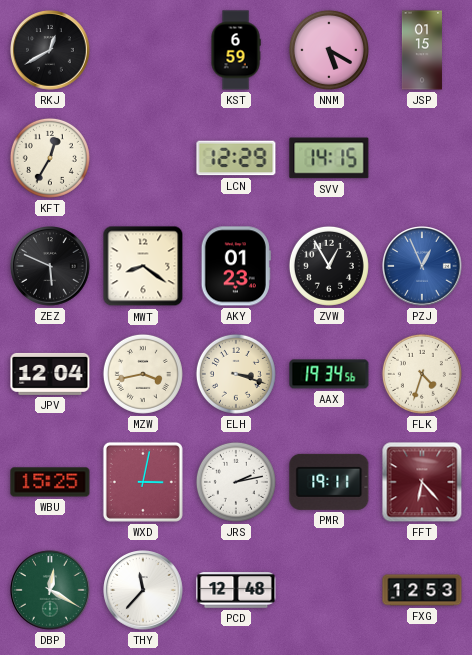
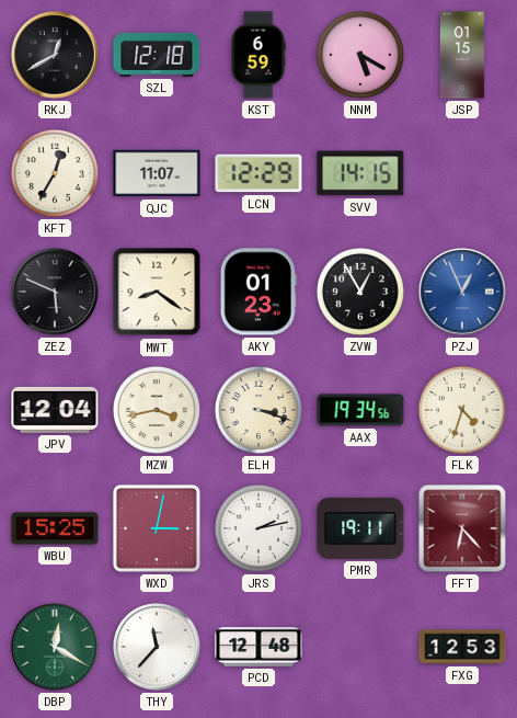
SZL: none -> 12:18 (157, 55)
QJC: none -> 11:07 (157, 173)
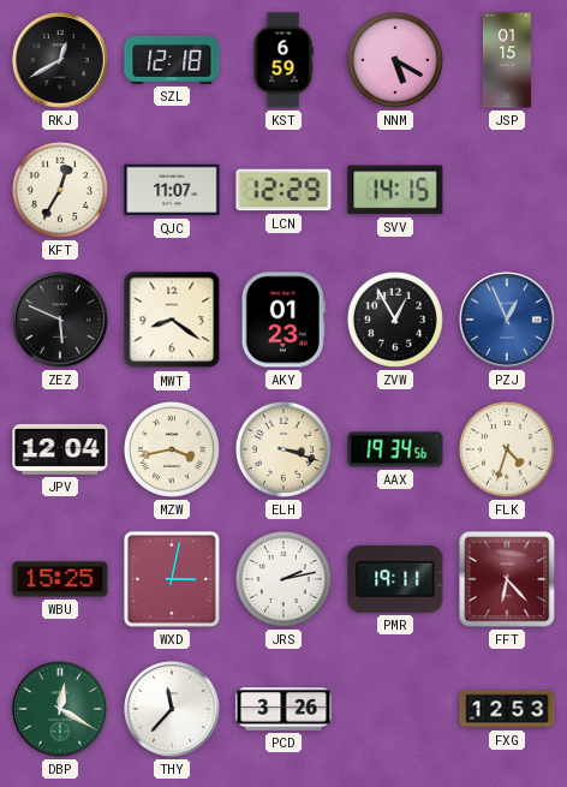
PCD: 12:48 -> 3:26 (283, 709)
